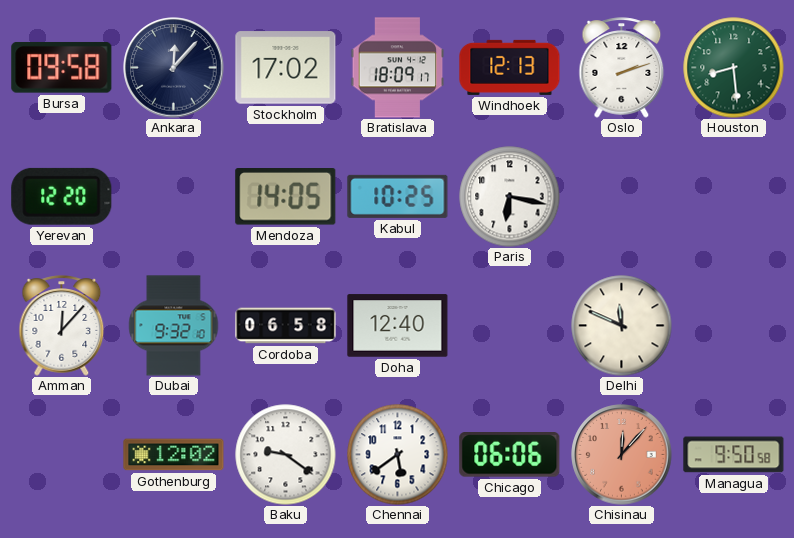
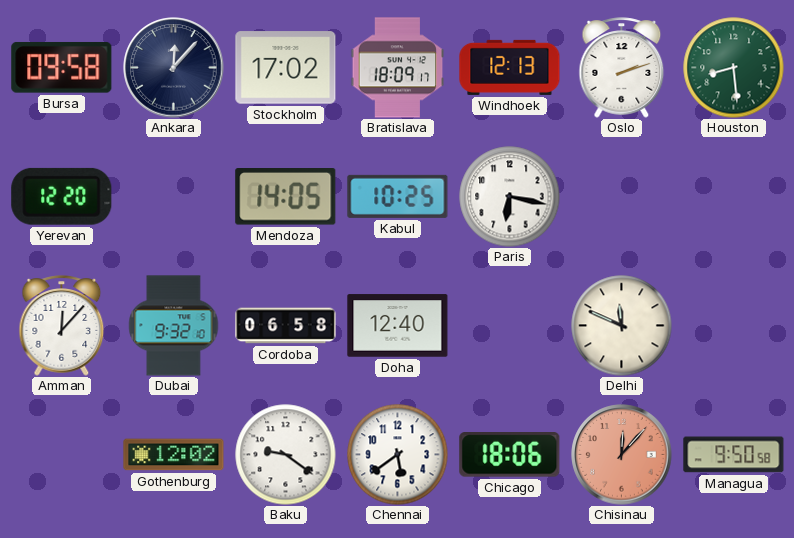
Chicago: 06:06 -> 18:06 (510, 455)
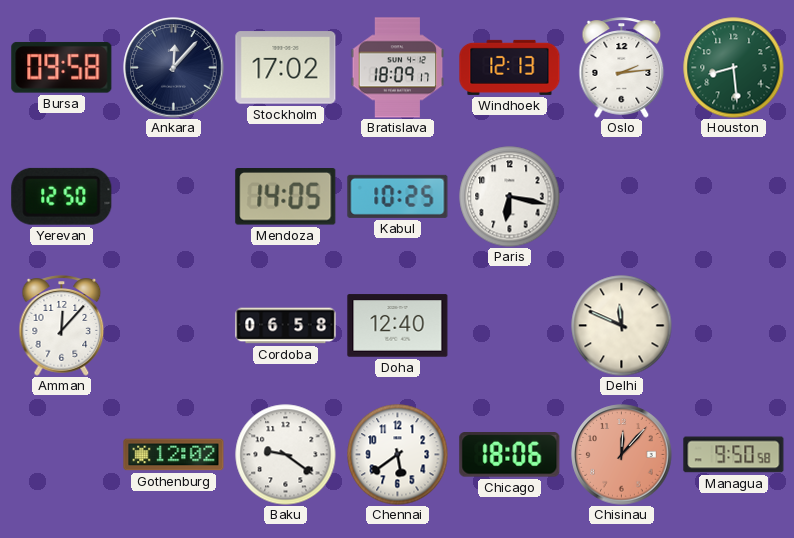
Oslo: 2:12 -> 2:14 (622, 68)
Yerevan: 12:20 -> 12:50 (62, 196)
Dubai: 9:32 -> none (174, 326)
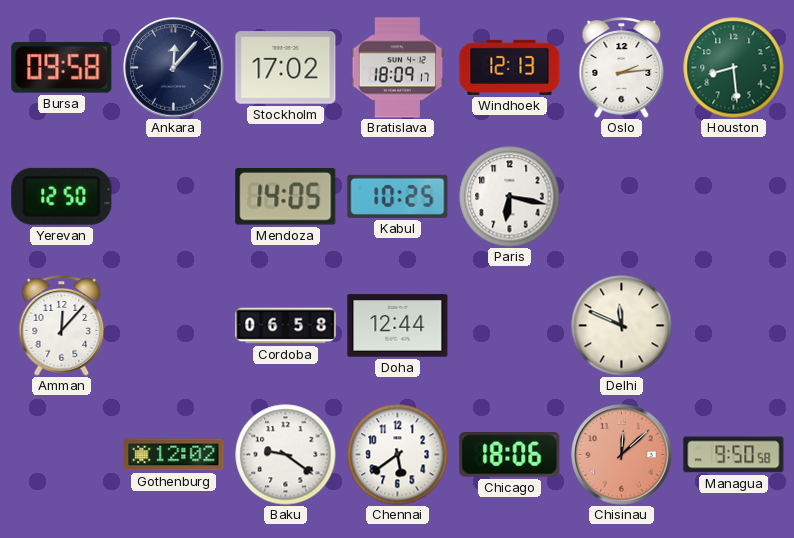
Doha: 12:40 -> 12:44 (398, 326)
Chisinau: 12:07 -> 12:08 (622, 455)
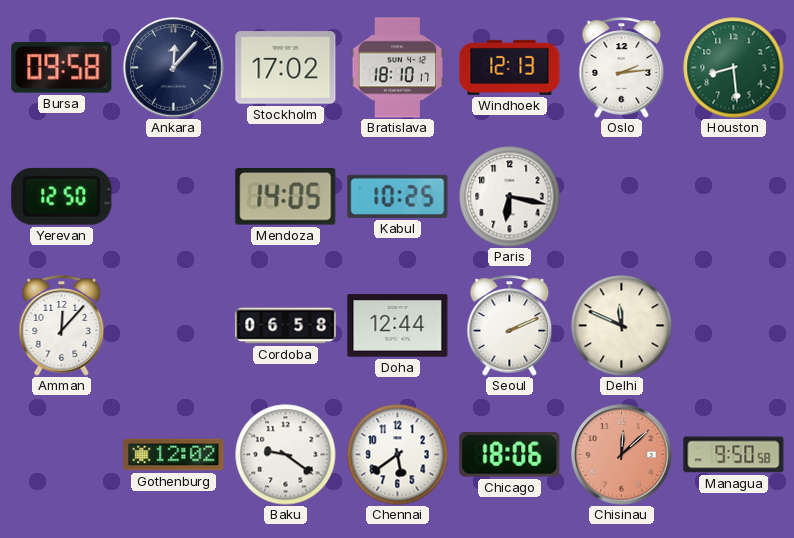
Bratislava: 18:09 -> 18:10 (398, 68)
Seoul: none -> 2:11 (510, 326)
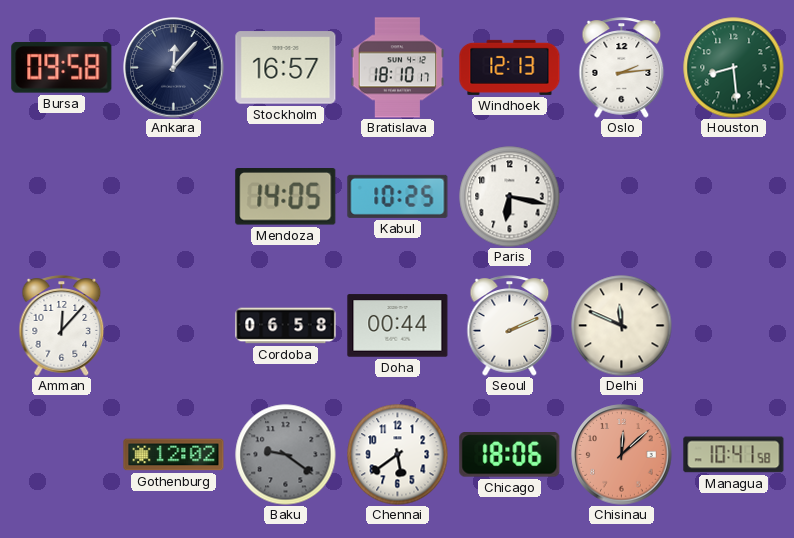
Stockholm: 17:02 -> 16:57 (286, 68)
Yerevan: 12:50 -> none (62, 196)
Doha: 12:44 -> 00:44 (398, 326)
Baku dial: white -> grey (286, 455)
Managua: 9:50 -> 10:41 (734, 455)
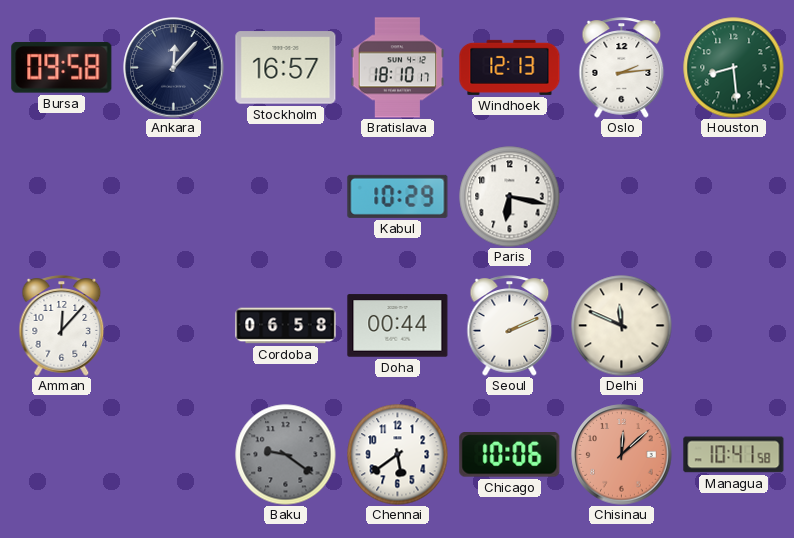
Mendoza: 14:05 -> none (286, 197)
Kabul: 10:25 -> 10:29 (398, 196)
Gothenburg: 12:02 -> none (174, 455)
Chicago: 18:06 -> 10:06 (510, 455)
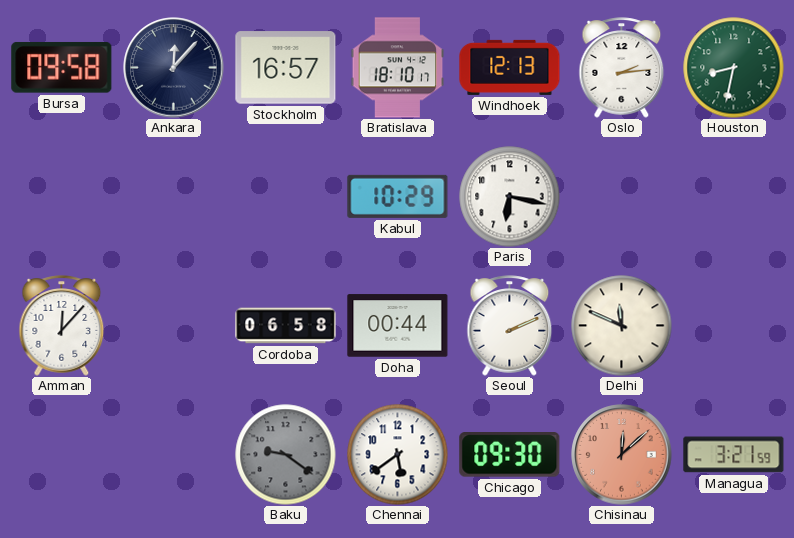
Houston: 8:29 -> 8:32 (734, 68)
Chicago: 10:06 -> 09:30 (510, 455)
Managua: 10:41 -> 3:21 (734, 455)
